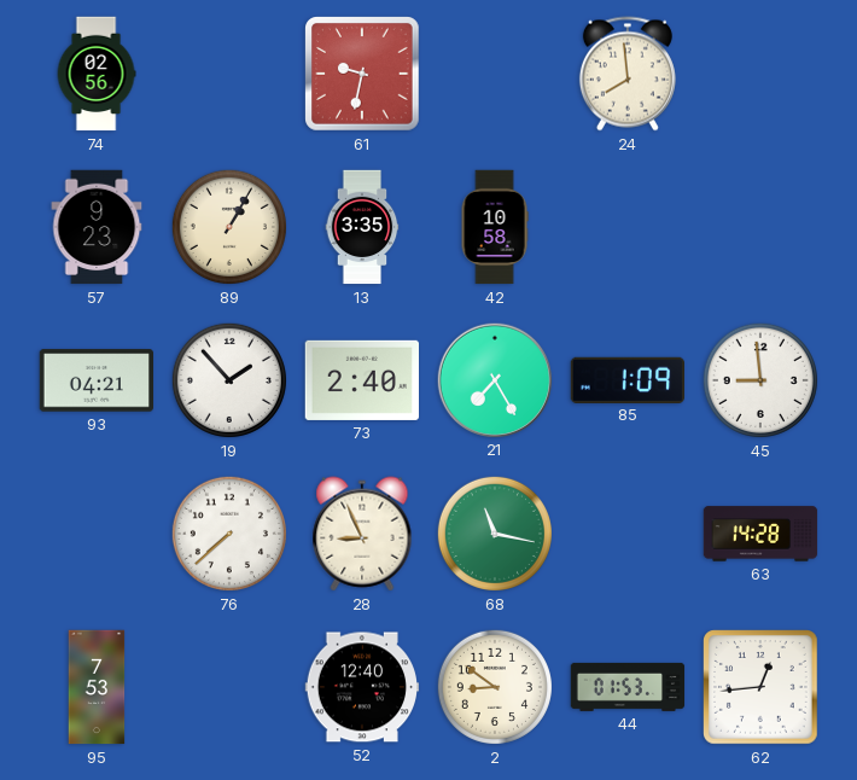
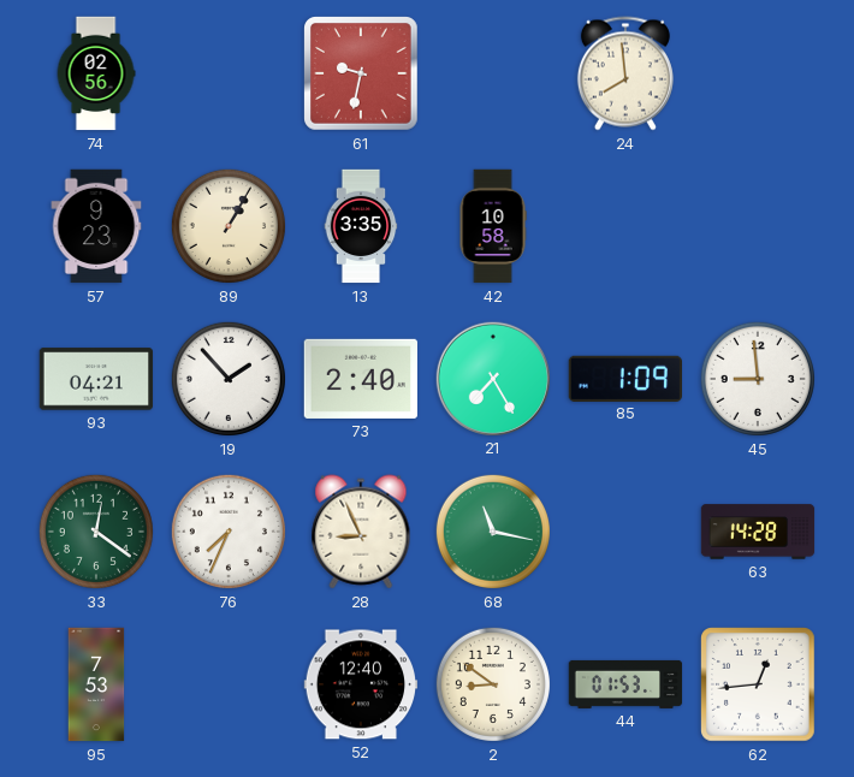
33: none -> 12:21 (96, 532)
76: 7:38 -> 7:34 (229, 532)
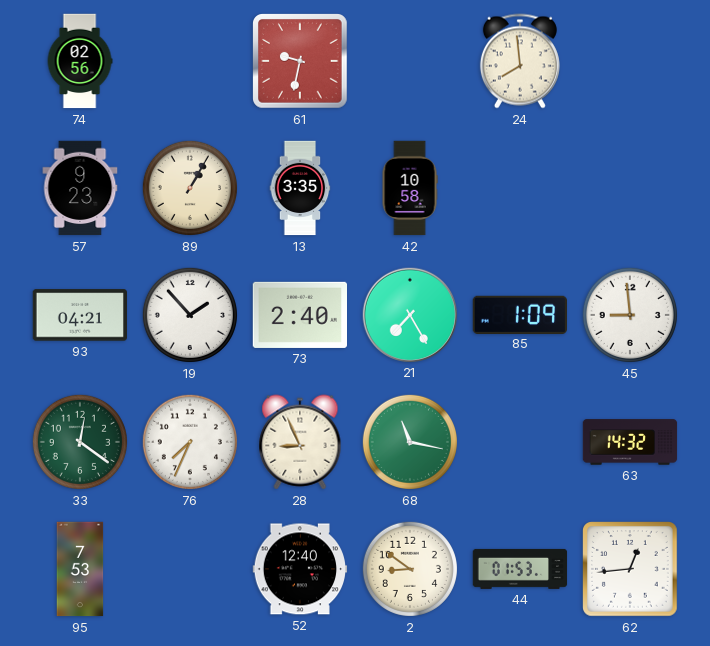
63: 14:28 -> 14:32 (630, 442)
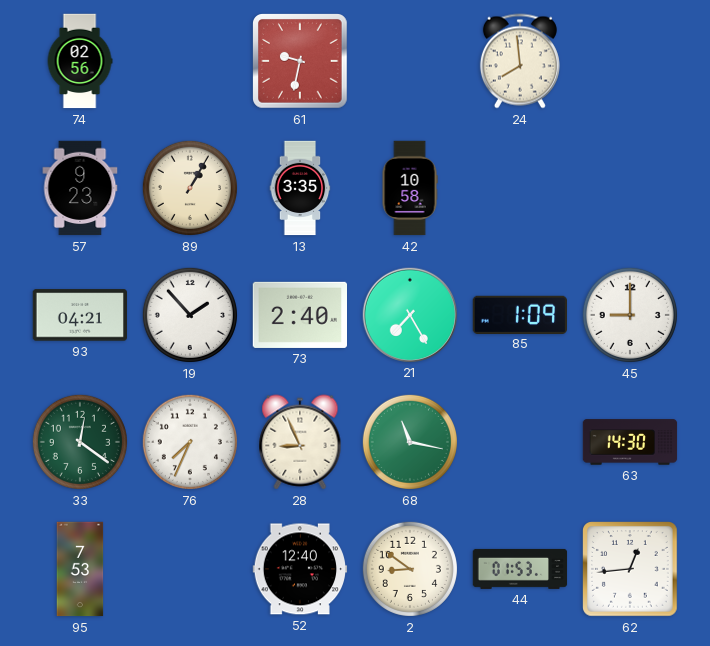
45: 8:59 -> 9:00 (630, 315)
63: 14:32 -> 14:30 (630, 442)
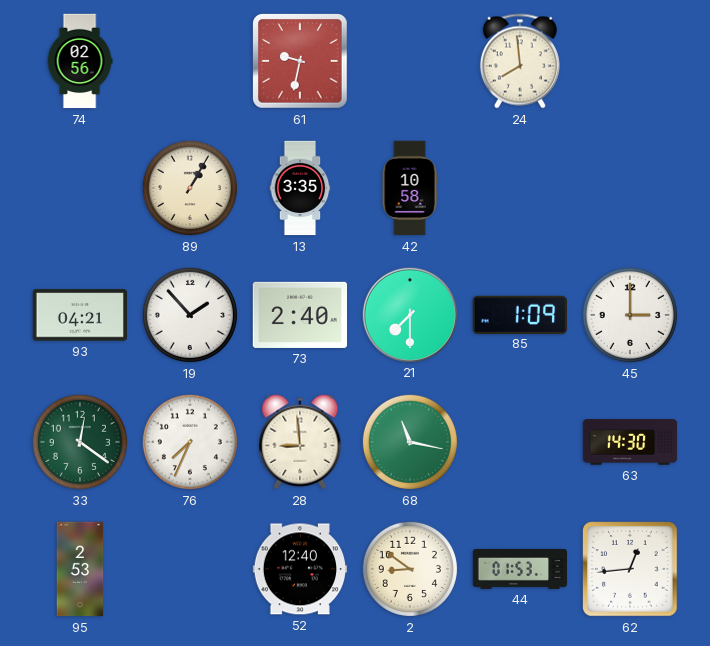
57: 9:23 -> none (80, 188)
21: 7:25 -> 7:30 (409, 314)
45: 9:00 -> 3:00 (630, 315)
28: 8:56 -> 8:59 (300, 442)
95: 7:53 -> 2:53 (80, 569)
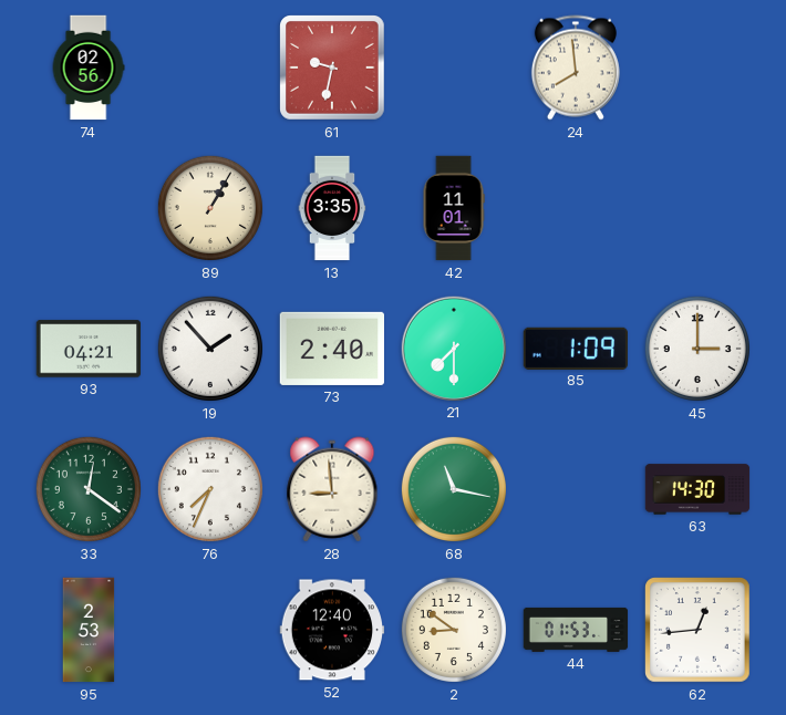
42: 10:58 -> 11:01 (454, 208)
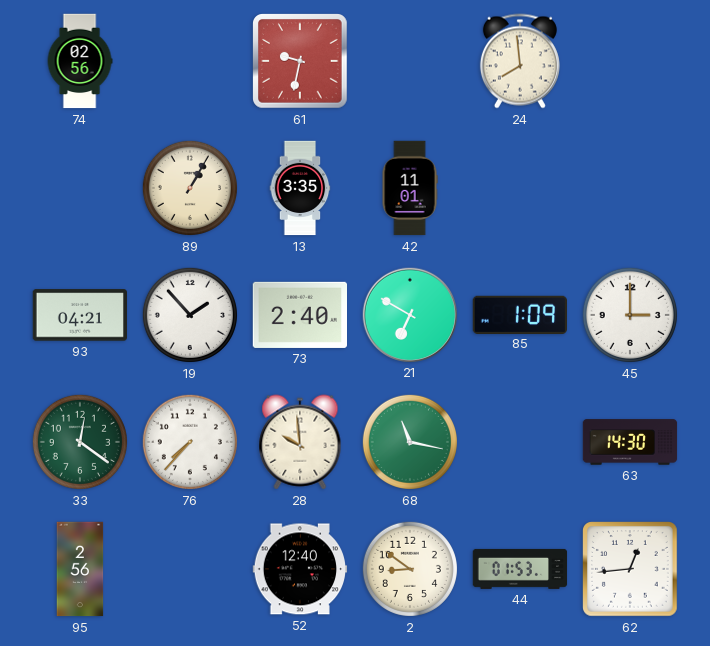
21: 7:30 -> 6:50 (409, 314)
76: 7:34 -> 7:37 (190, 442)
28: 8:59 -> 9:59 (300, 442)
95: 2:53 -> 2:56 (80, 569)
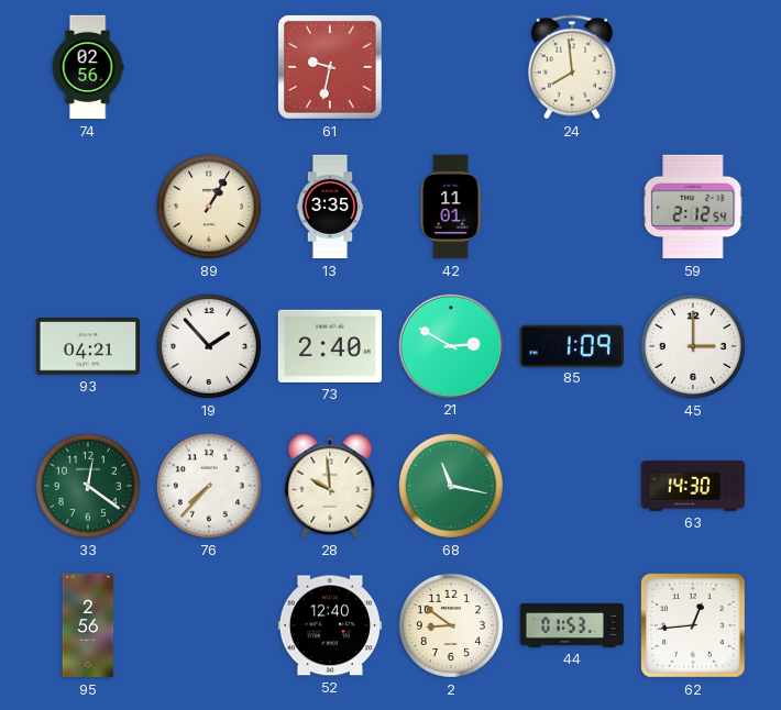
59: none -> 2:12 (693, 207)
21: 6:50 -> 2:50 (450, 345)
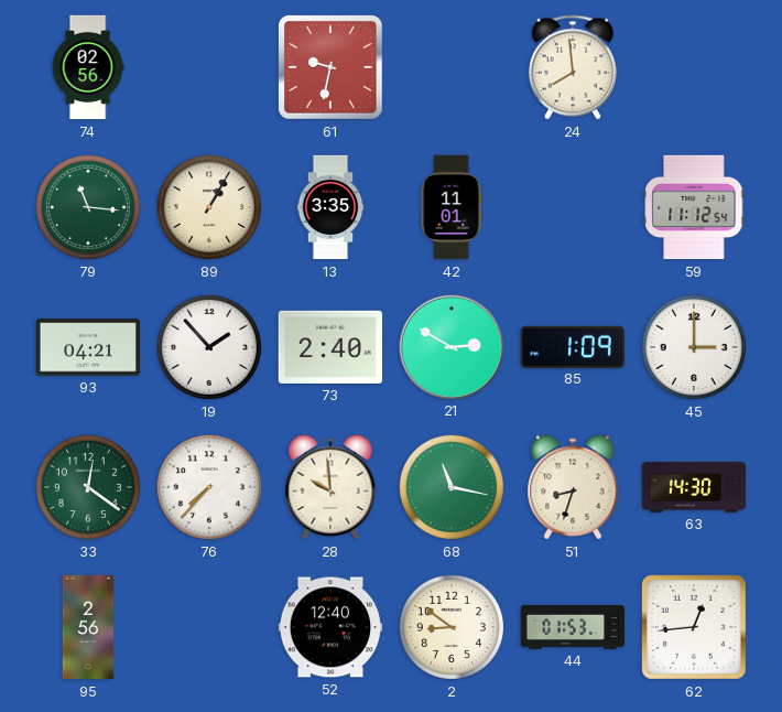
79: none -> 11:16 (88, 207)
59: 2:12 -> 11:12 (694, 207)
51: none -> 8:33 (573, 487)
